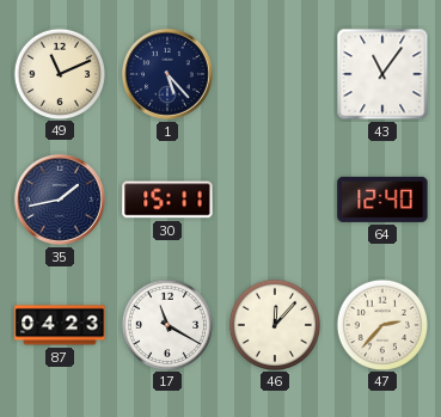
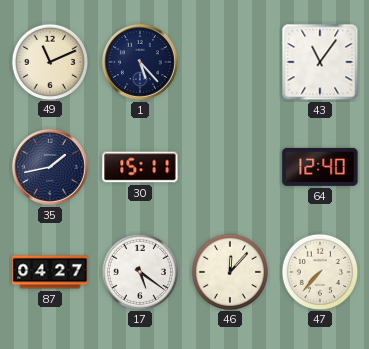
87: 04:23 -> 04:27 (50, 272)
17: 11:20 -> 5:21 (139, 271)
47: 2:37 -> 7:37 (319, 271)
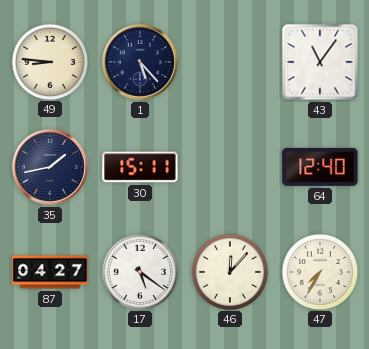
49: 11:11 -> 8:46 (49, 61)
47: 7:37 -> 7:35 (319, 271)
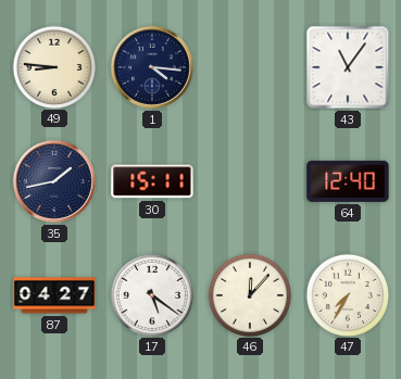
1: 5:23 -> 4:16 (152, 67)
